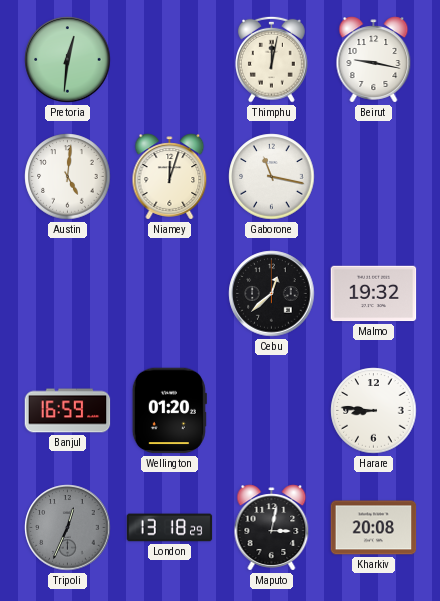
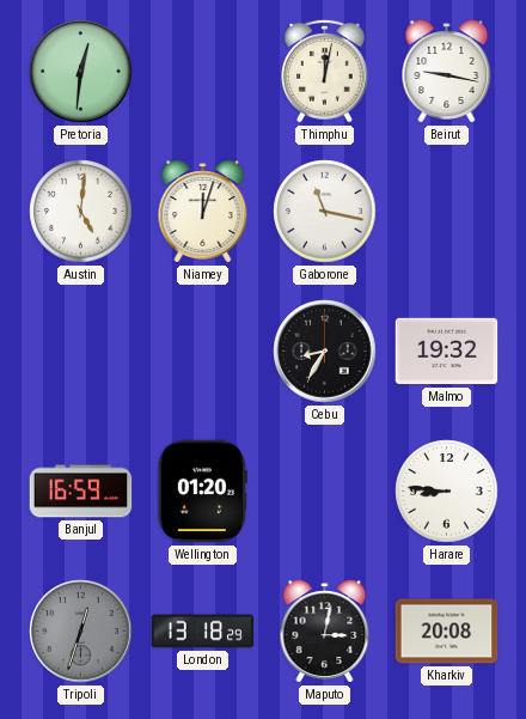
Cebu: 12:38 -> 8:35 (325, 352)
Tripoli: 12:34 -> 12:33 (81, 632)
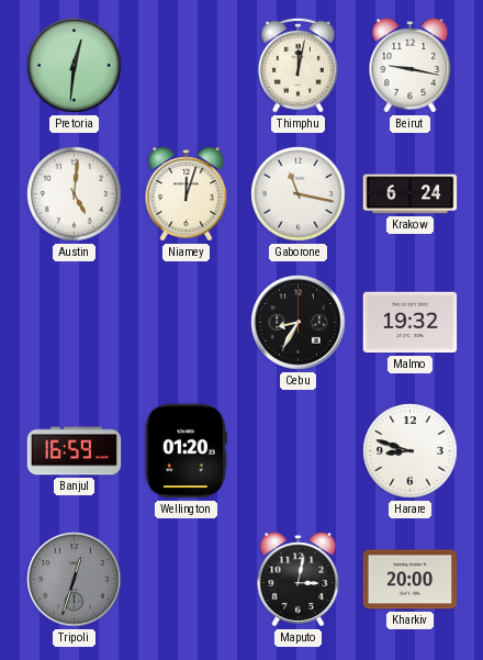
Krakow: none -> 6:24 (411, 194)
Harare: 8:46 -> 8:48 (411, 451)
London: 13:18 -> none (203, 632)
Kharkiv: 20:08 -> 20:00 (411, 580)
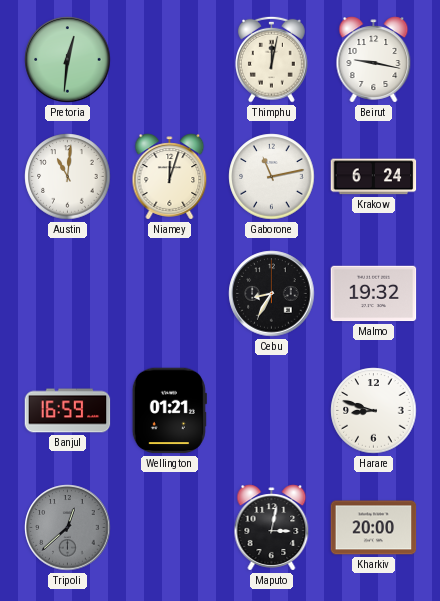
Austin: 5:01 -> 11:01 (68, 177)
Gaborone: 11:17 -> 11:13 (272, 177)
Wellington: 01:20 -> 01:21 (169, 411)
Tripoli: 12:33 -> 12:38 (68, 528)
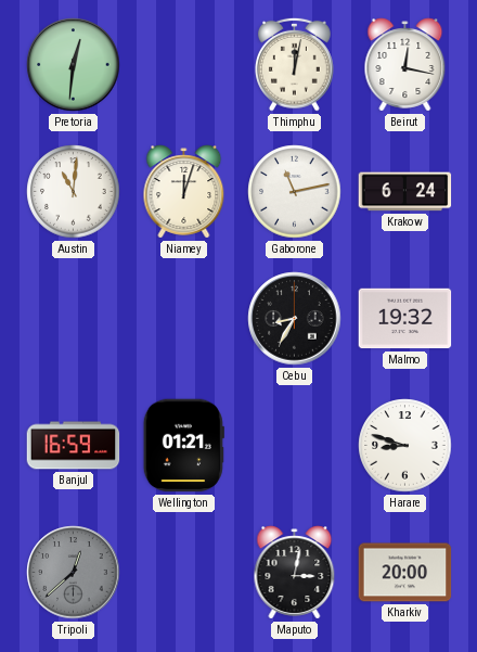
Beirut: 9:17 -> 12:17 (405, 65)
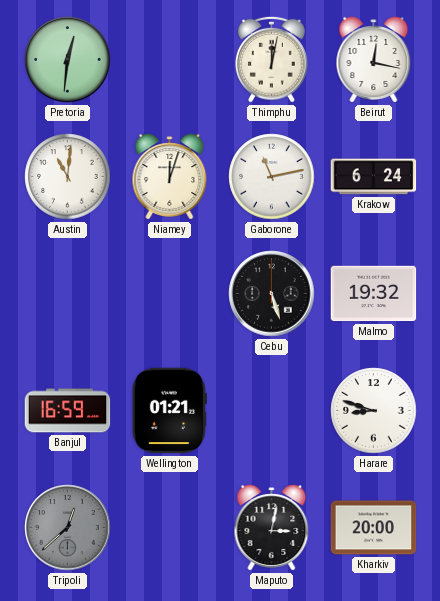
Cebu: 8:35 -> 5:27 (272, 294)
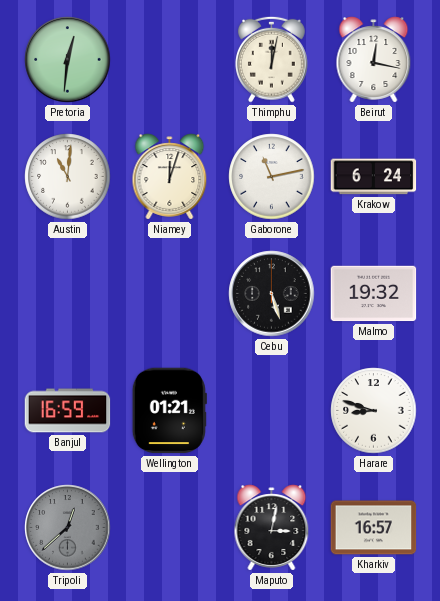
Kharkiv: 20:00 -> 16:57 (374, 528)
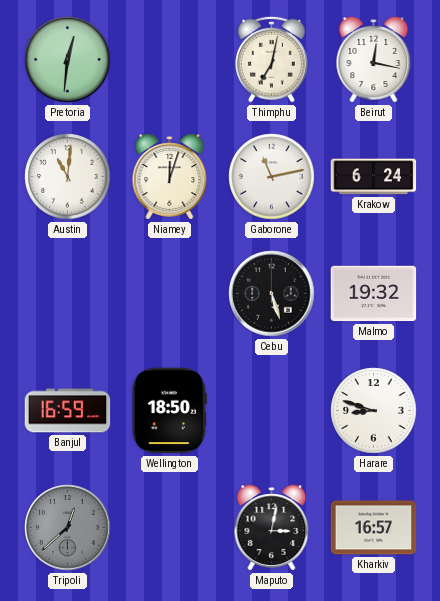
Thimphu: 12:02 -> 7:02 (272, 59)
Wellington: 01:21 -> 18:50 (169, 411)
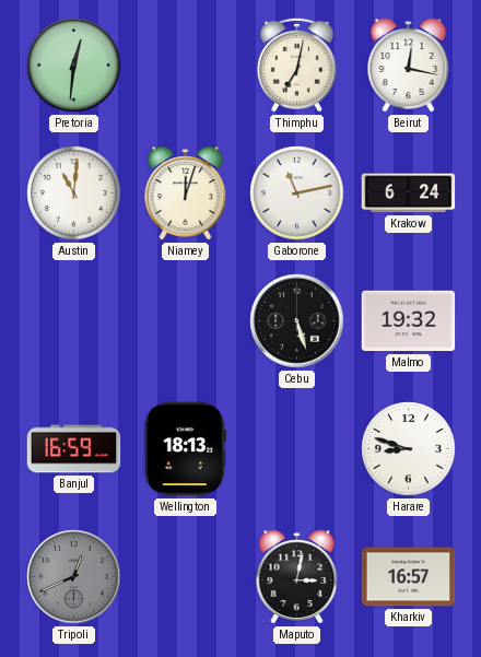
Wellington: 18:50 -> 18:13 (185, 449)
Tripoli: 12:38 -> 12:41 (74, 577)
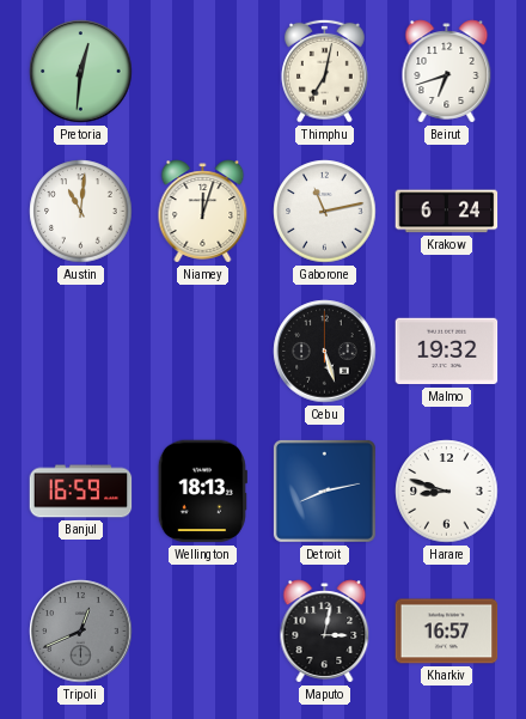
Beirut: 12:17 -> 6:42 (447, 72)
Detroit: none -> 8:13 (324, 490)
